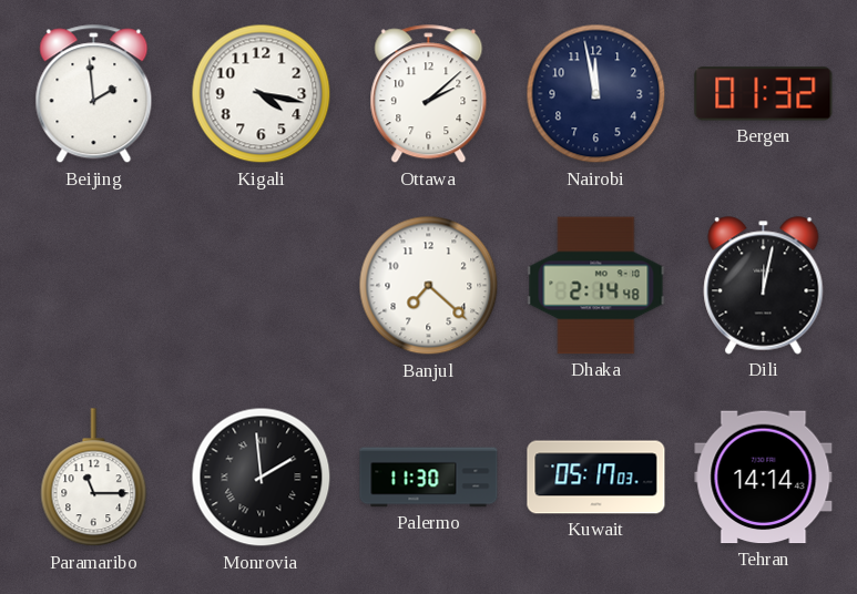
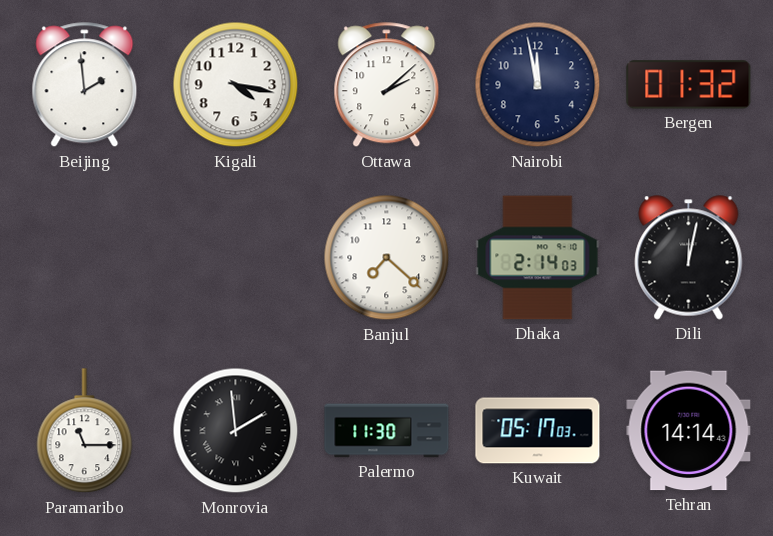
Dhaka: 2:14:48 -> 2:14:03 (538, 258)
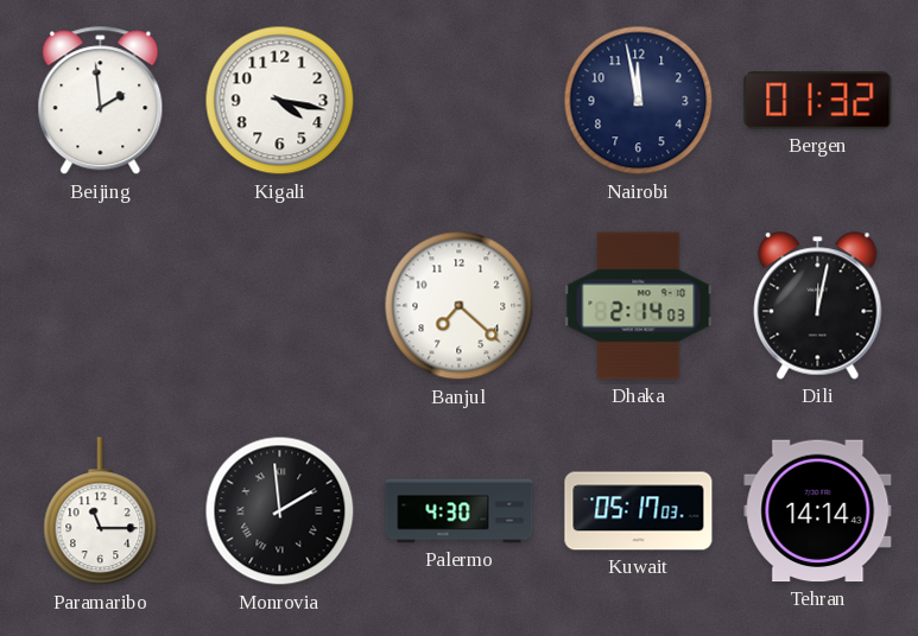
Ottawa: 2:08 -> none (387, 85)
Palermo: 11:30 -> 4:30 (460, 511)
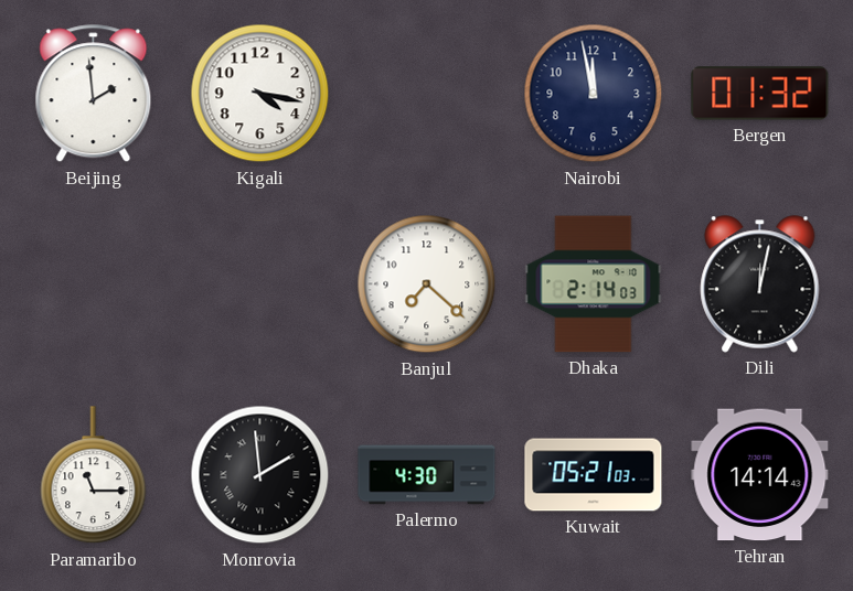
Kuwait: 05:17 -> 05:21 (594, 475)
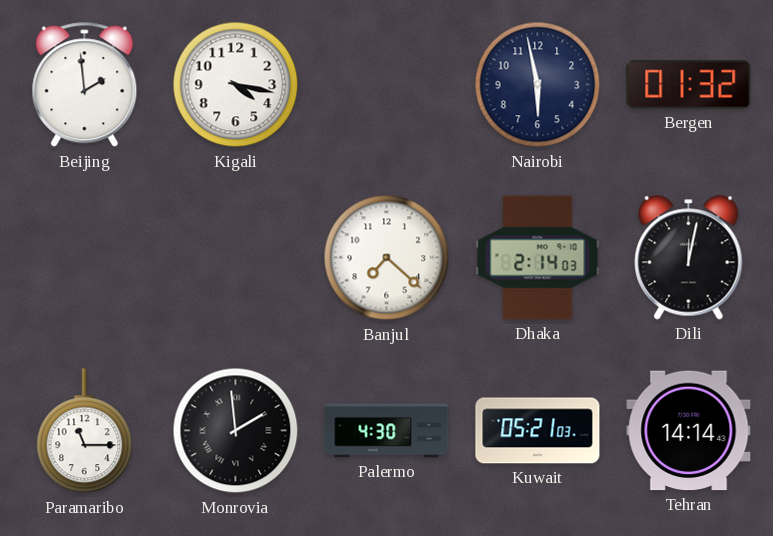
Nairobi: 11:58 -> 5:58 (538, 85)
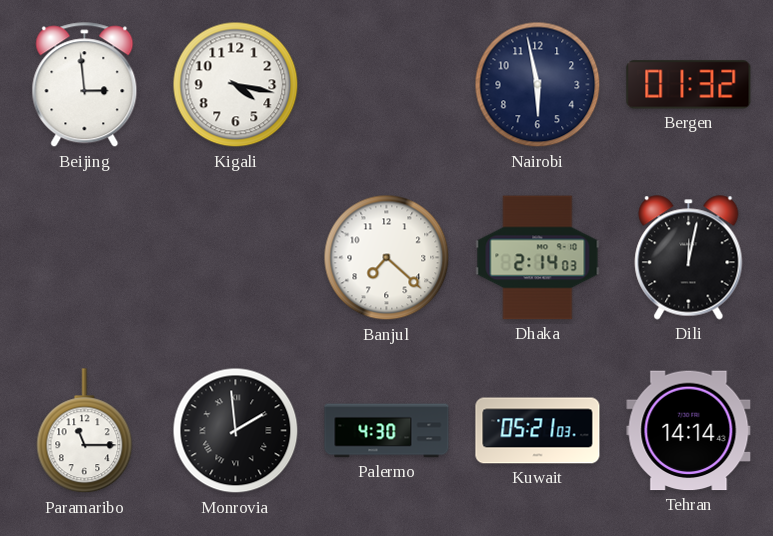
Beijing: 1:59 -> 2:59 (85, 85)
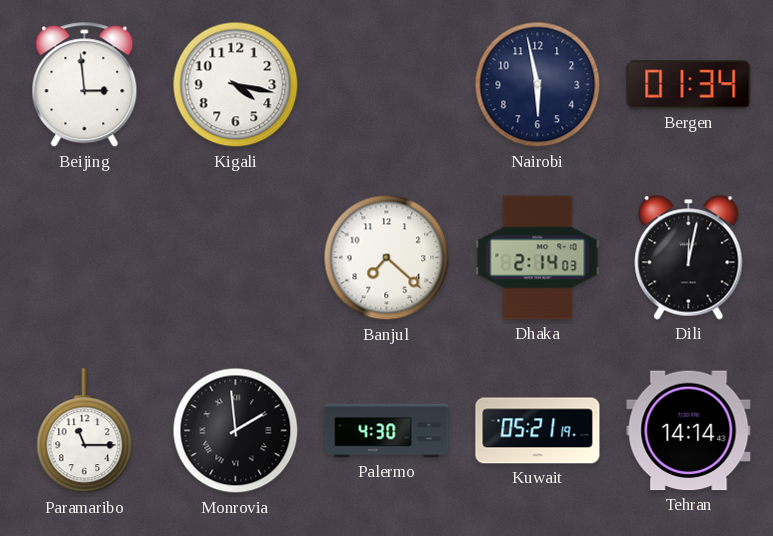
Bergen: 01:32 -> 01:34 (689, 85)
Kuwait: 05:21:03 -> 05:21:19 (538, 431)
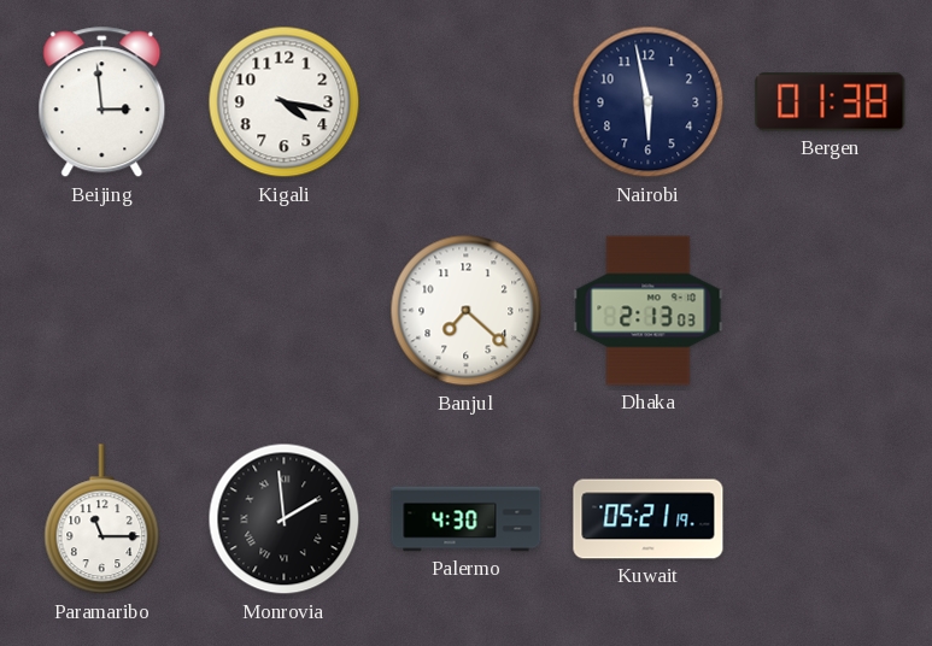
Bergen: 01:34 -> 01:38 (831, 102)
Dhaka: 2:14 -> 2:13 (649, 311)
Dili: 12:02 -> none (689, 258)
Tehran: 14:14 -> none (689, 431)
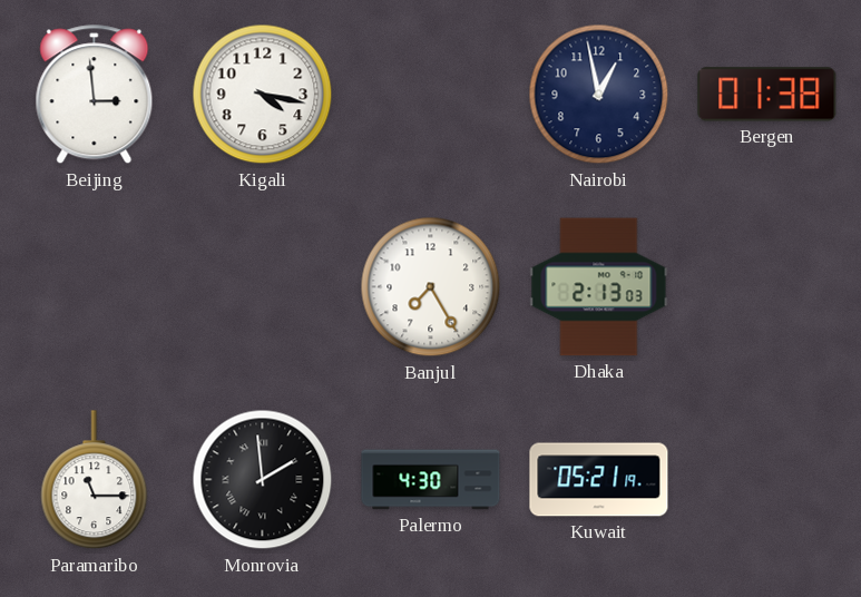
Nairobi: 5:58 -> 12:58 (599, 95)
Banjul: 7:22 -> 7:25 (431, 287)
